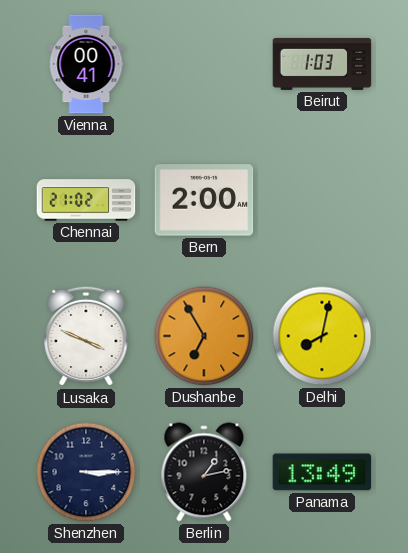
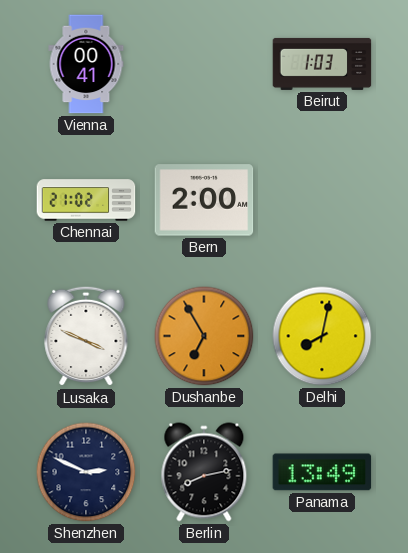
Shenzhen: 3:15 -> 2:49 (86, 472)
Berlin: 1:13 -> 8:13 (204, 472)
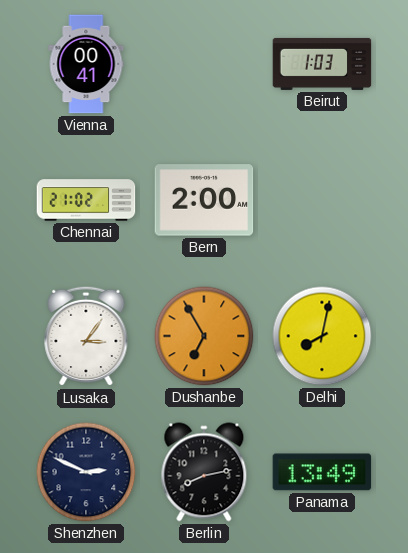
Lusaka: 3:49 -> 3:06 (86, 336)
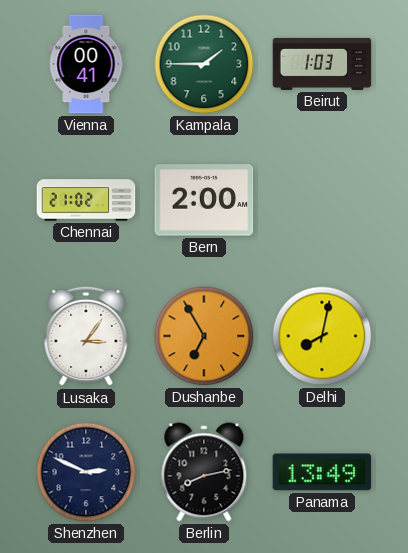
Kampala: none -> 1:45 (204, 64)
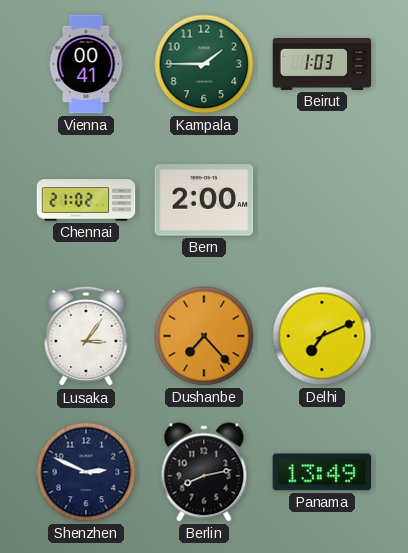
Dushanbe: 6:55 -> 7:23 (204, 336)
Delhi: 8:02 -> 7:11 (322, 336)
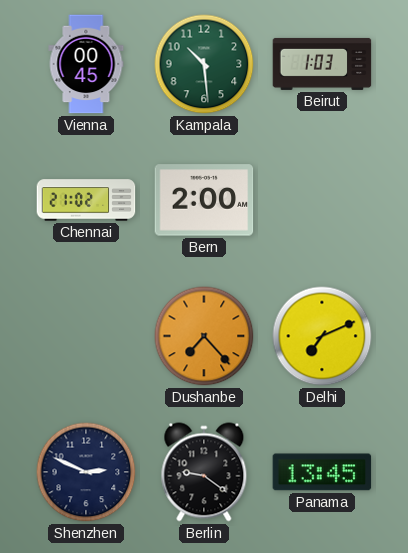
Vienna: 00:41 -> 00:45 (86, 64)
Kampala: 1:45 -> 10:29 (204, 64)
Lusaka: 3:06 -> none (86, 336)
Berlin: 8:13 -> 9:21 (204, 472)
Panama: 13:49 -> 13:45 (322, 472)
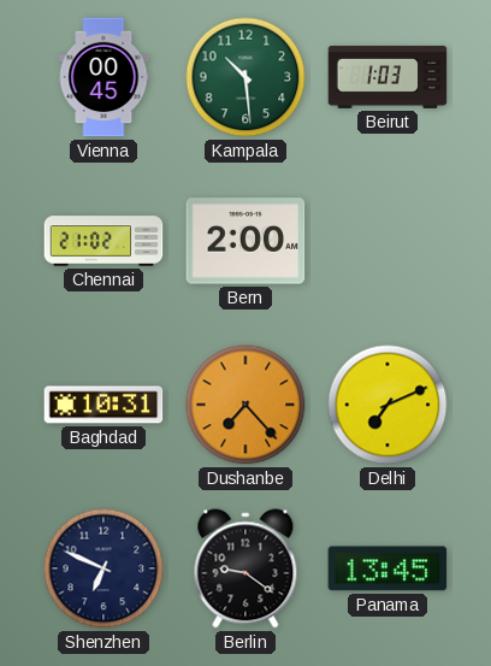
Baghdad: none -> 10:31 (103, 405)
Shenzhen: 2:49 -> 6:49 (103, 568)
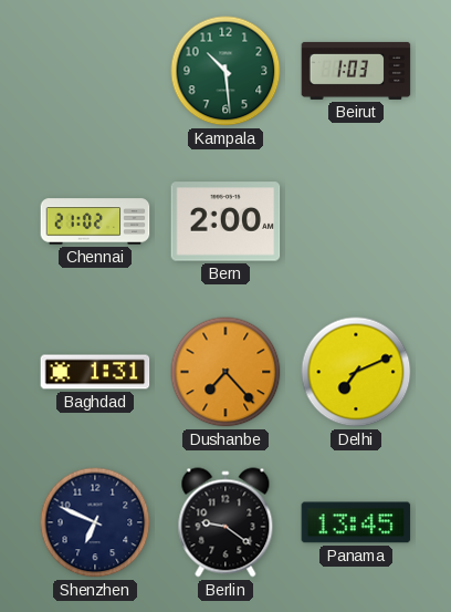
Vienna: 00:45 -> none (103, 77)
Baghdad: 10:31 -> 1:31 (95, 372)
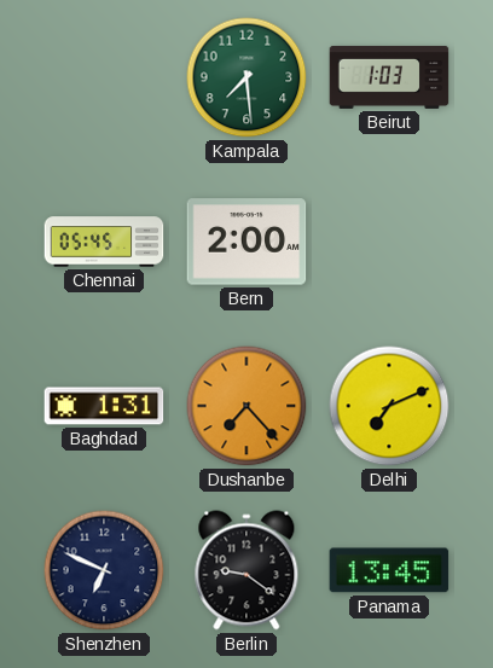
Kampala: 10:29 -> 7:29 (246, 77)
Chennai: 21:02 -> 05:45 (104, 242)
